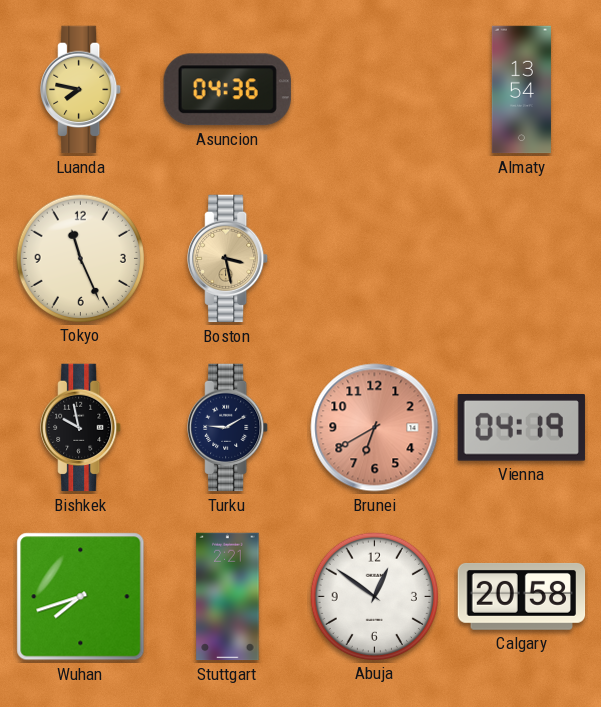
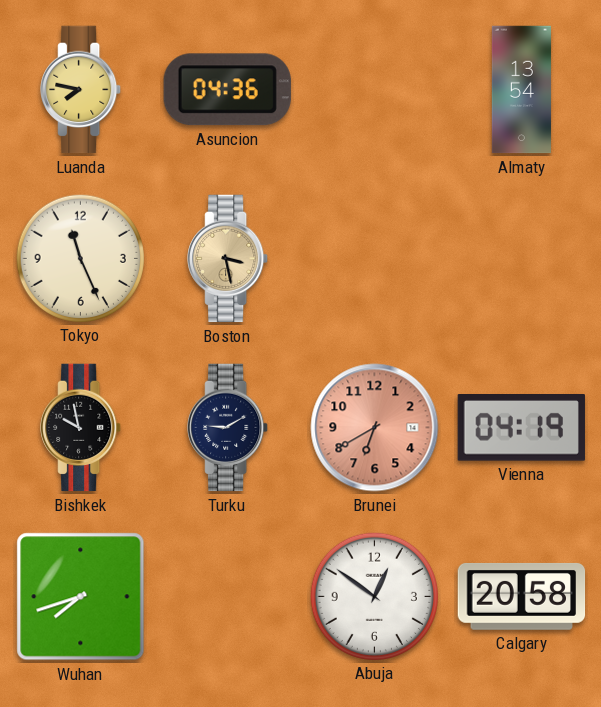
Stuttgart: 2:21 -> none (228, 597)
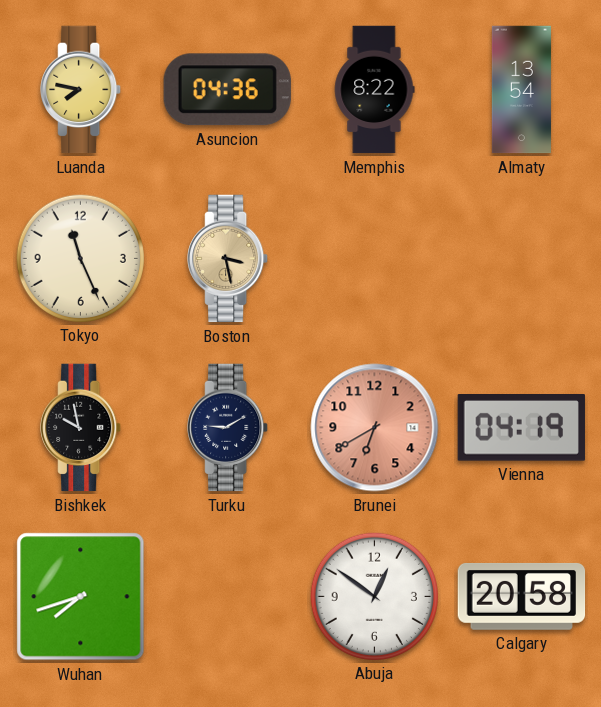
Memphis: none -> 8:22 (374, 90)
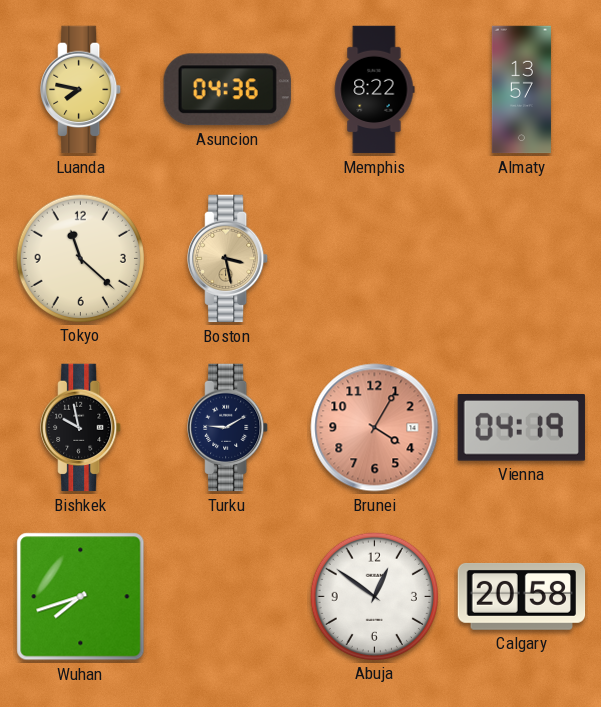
Almaty: 13:54 -> 13:57 (521, 90)
Tokyo: 11:26 -> 11:22 (80, 258)
Brunei: 6:40 -> 4:05 (375, 428)
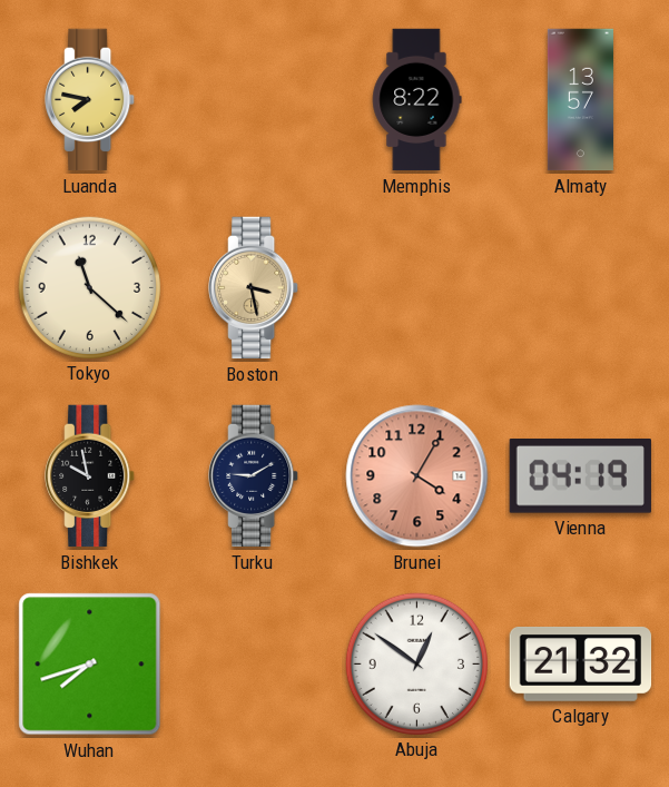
Asuncion: 04:36 -> none (227, 90)
Calgary: 20:58 -> 21:32 (581, 663)
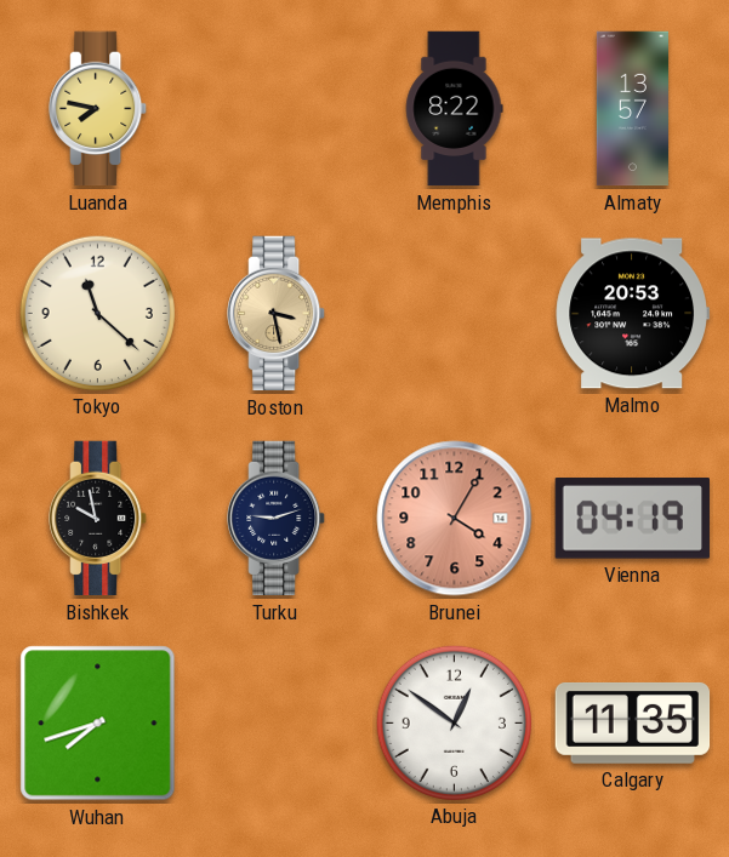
Malmo: none -> 20:53 (632, 314)
Turku: 9:10 -> 9:12 (277, 519)
Calgary: 21:32 -> 11:35 (633, 722)
